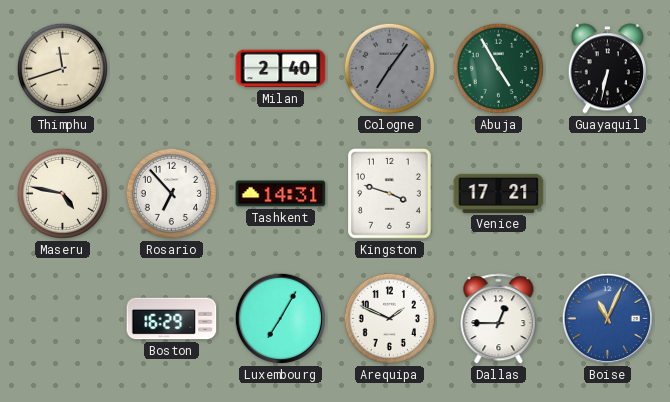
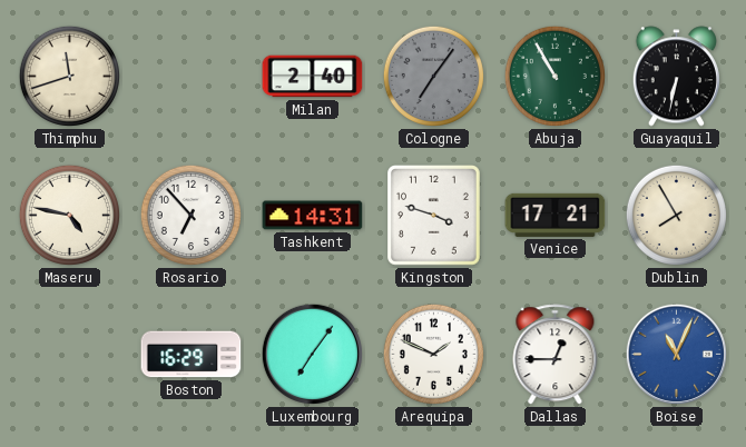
Abuja: 4:55 -> 10:55 (554, 76)
Dublin: none -> 7:55 (676, 215)
Luxembourg: 7:05 -> 7:06 (312, 354)
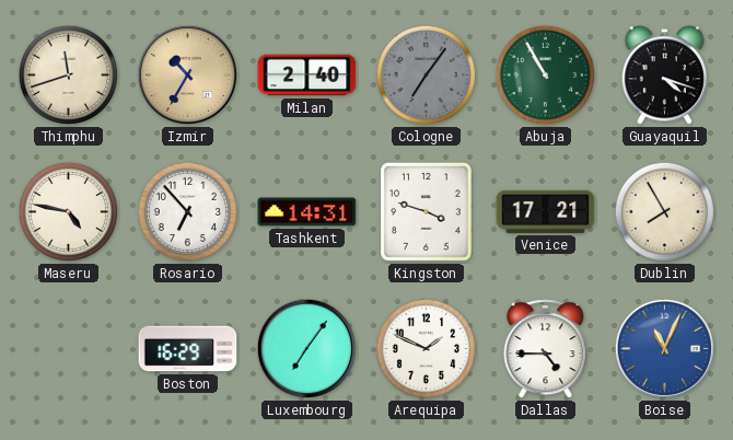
Izmir: none -> 10:35 (187, 74)
Guayaquil: 6:32 -> 4:18 (664, 76)
Dallas: 12:45 -> 4:45 (546, 349)
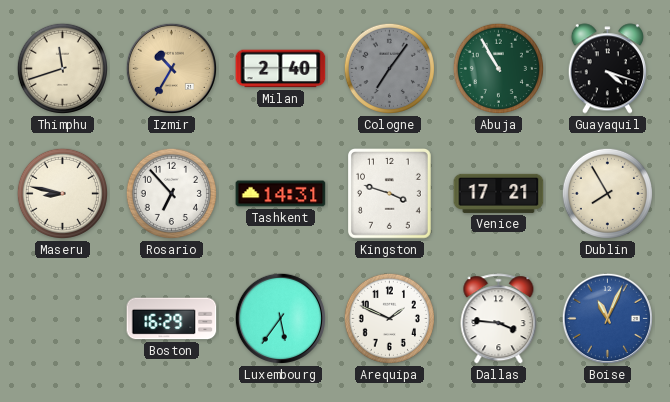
Maseru: 4:47 -> 8:47 (62, 193)
Luxembourg: 7:06 -> 5:36 (280, 318)
Dallas: 4:45 -> 3:46 (499, 319)
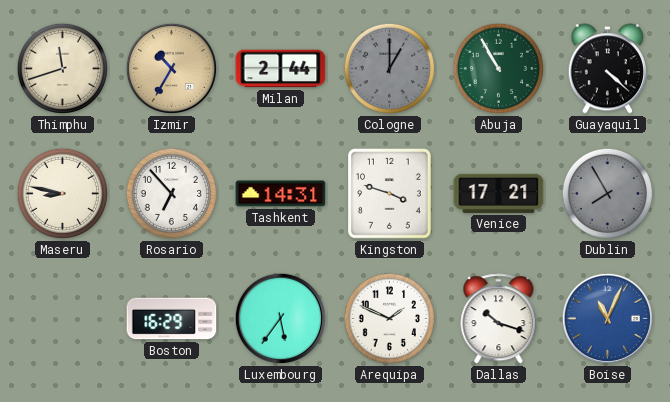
Milan: 2:40 -> 2:44 (281, 69)
Cologne: 7:06 -> 1:00 (389, 68)
Guayaquil: 4:18 -> 4:22 (607, 69)
Dublin dial: cream -> grey (607, 193)
Dallas: 3:46 -> 10:18 (499, 319)
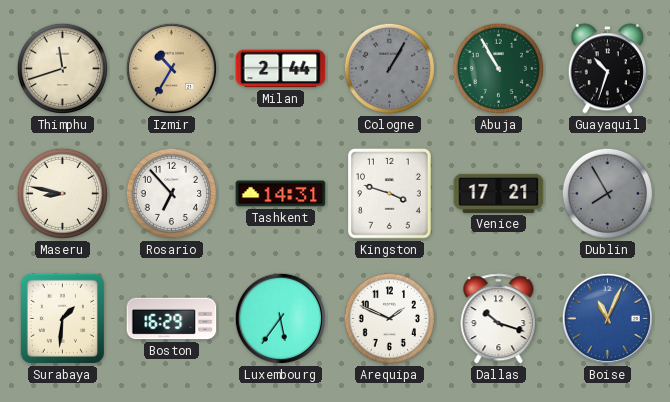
Cologne: 1:00 -> 1:05 (389, 68)
Guayaquil: 4:22 -> 10:33 (607, 69)
Surabaya: none -> 1:31 (62, 318)
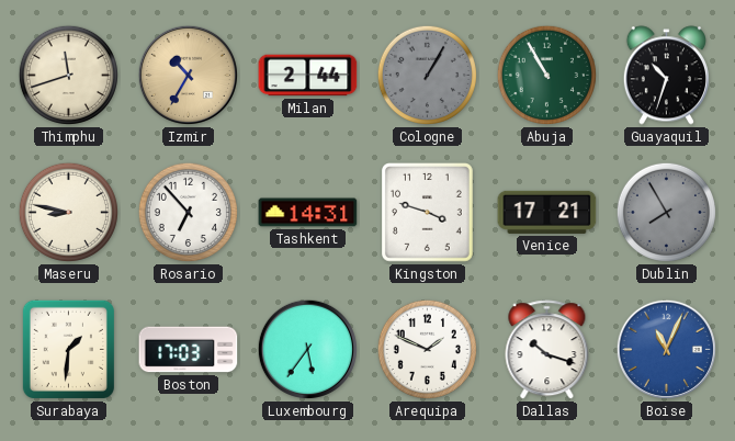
Boston: 16:29 -> 17:03 (189, 350)
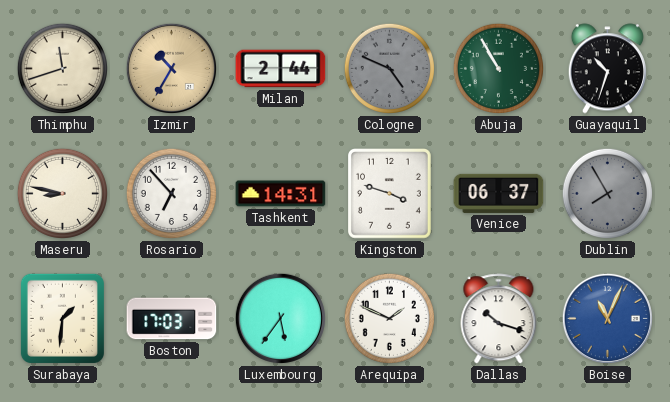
Cologne: 1:05 -> 4:49 (389, 68)
Venice: 17:21 -> 06:37 (499, 193)
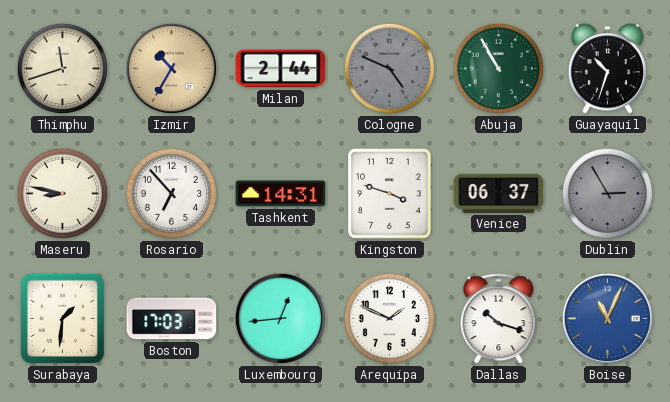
Dublin: 7:55 -> 2:55 (607, 193)
Luxembourg: 5:36 -> 12:44 (280, 318)
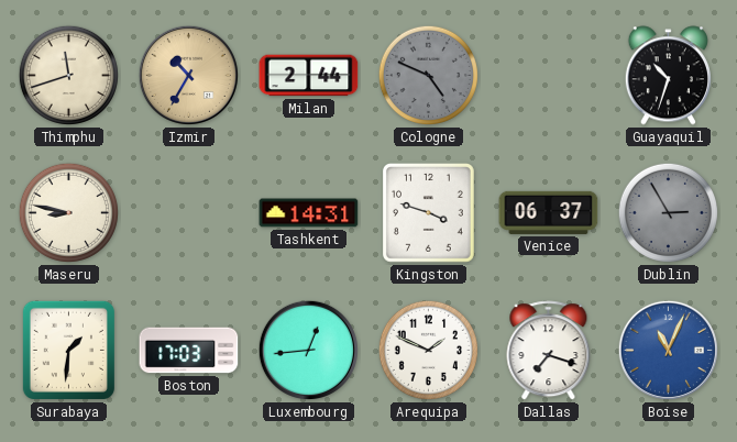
Abuja: 10:55 -> none (498, 68)
Rosario: 6:53 -> none (171, 193)
Dallas: 10:18 -> 7:18 (549, 351)
